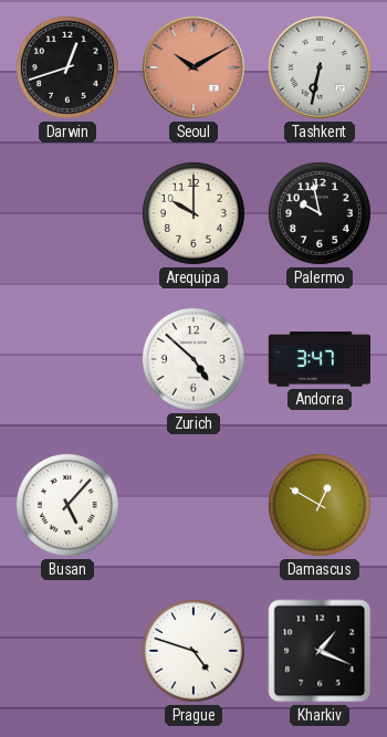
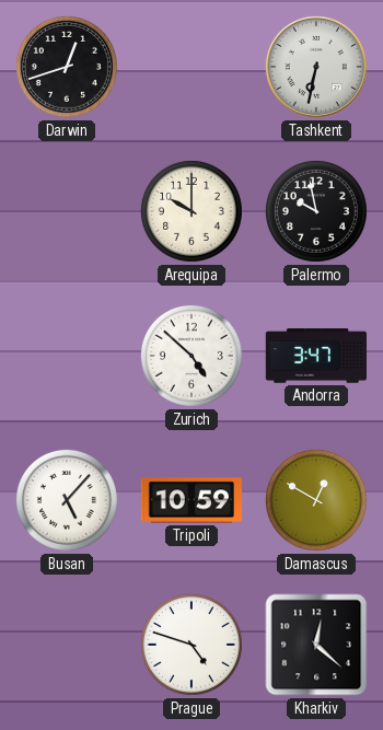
Seoul: 10:10 -> none (193, 67)
Tripoli: none -> 10:59 (191, 500)
Kharkiv: 1:19 -> 12:22 (316, 645)
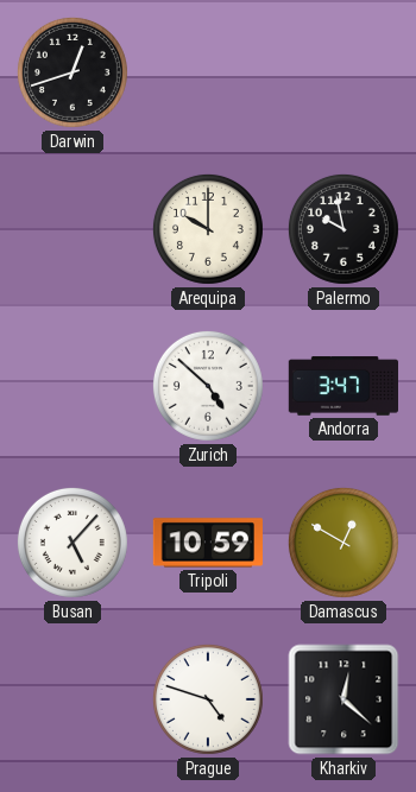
Tashkent: 6:32 -> none (316, 67)
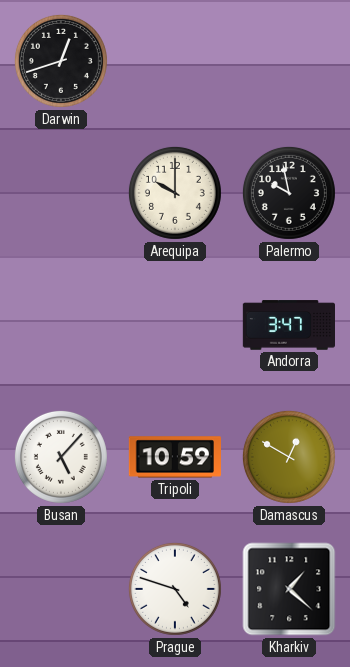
Zurich: 4:52 -> none (208, 386)
Kharkiv: 12:22 -> 1:22 (289, 589)
